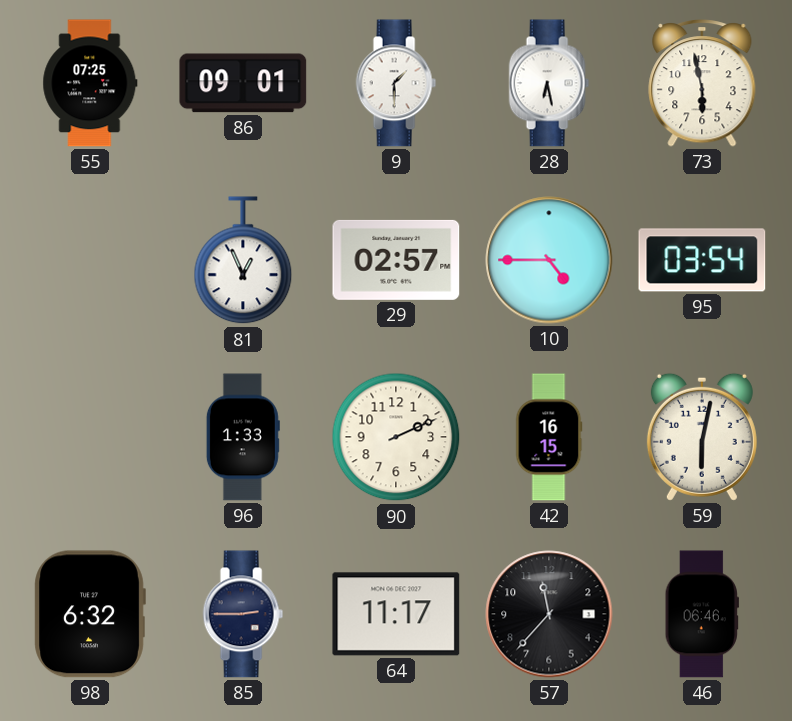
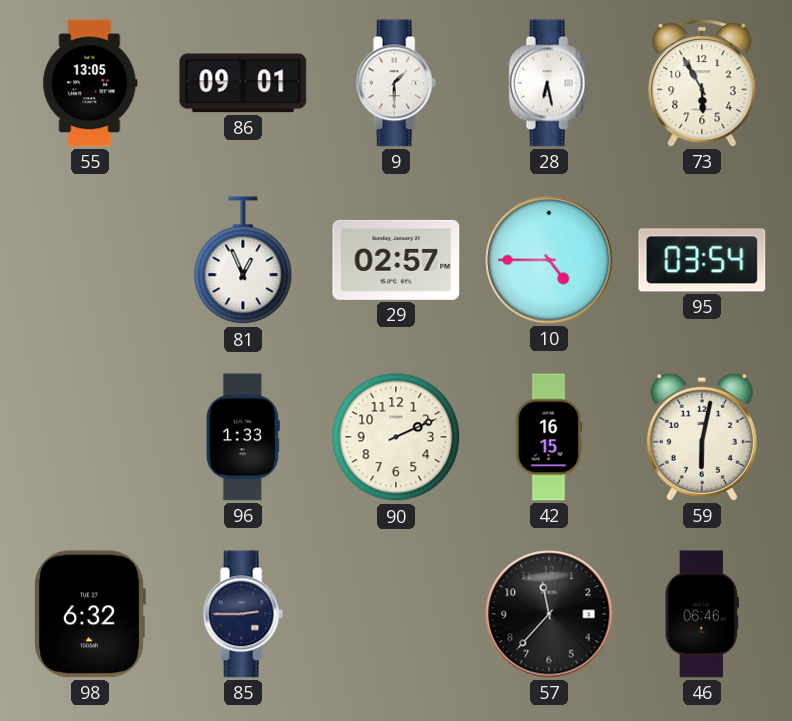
55: 07:25 -> 13:05 (90, 83)
73: 5:58 -> 5:55 (702, 83)
64: 11:17 -> none (396, 614)
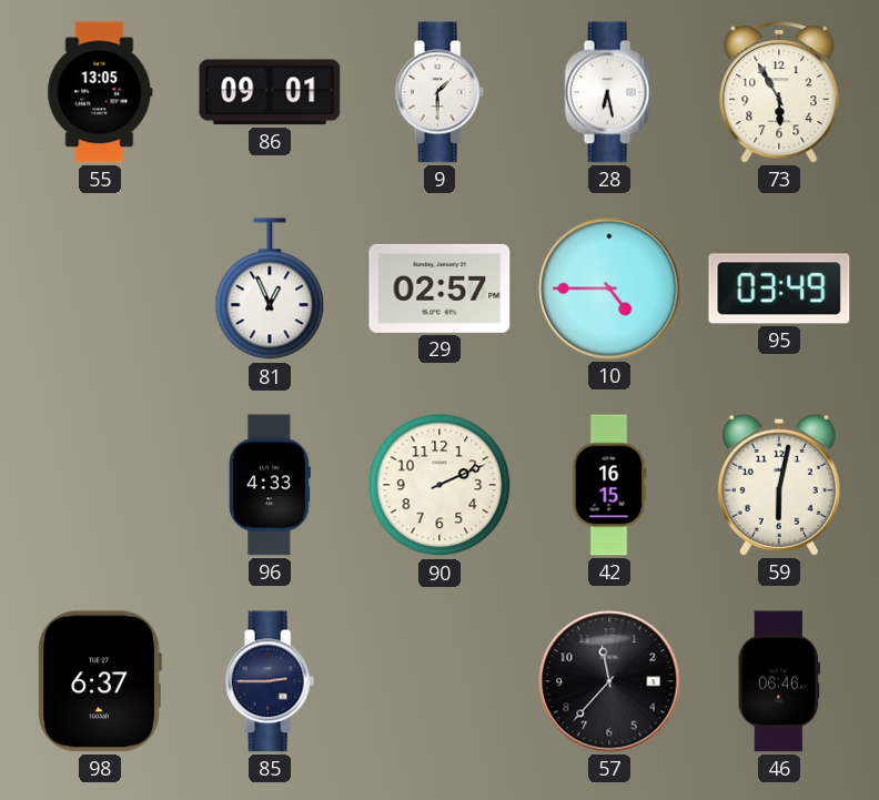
95: 03:54 -> 03:49 (779, 288)
96: 1:33 -> 4:33 (270, 485)
98: 6:32 -> 6:37 (100, 681)
